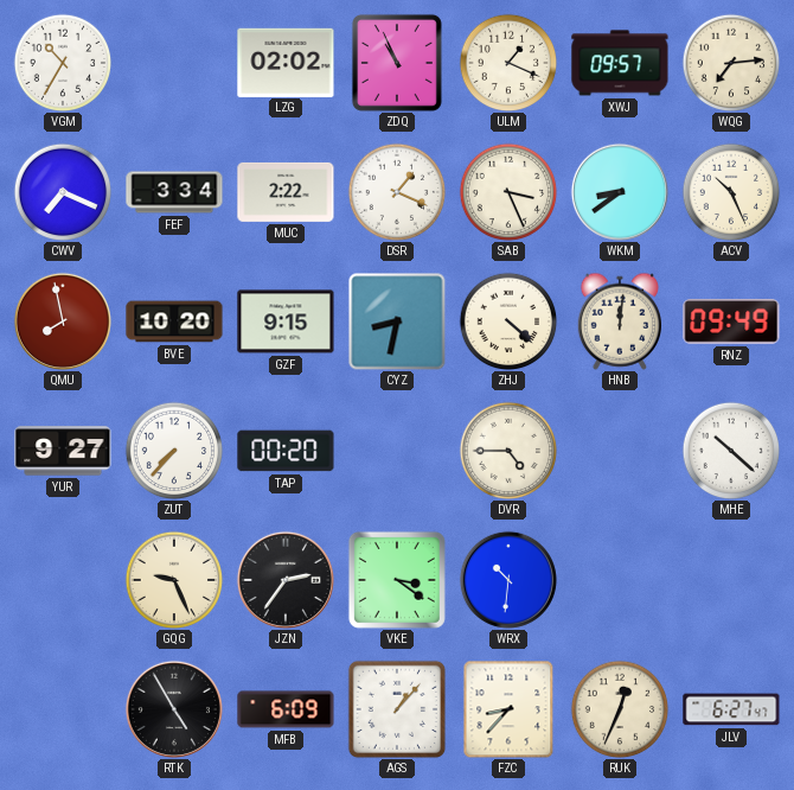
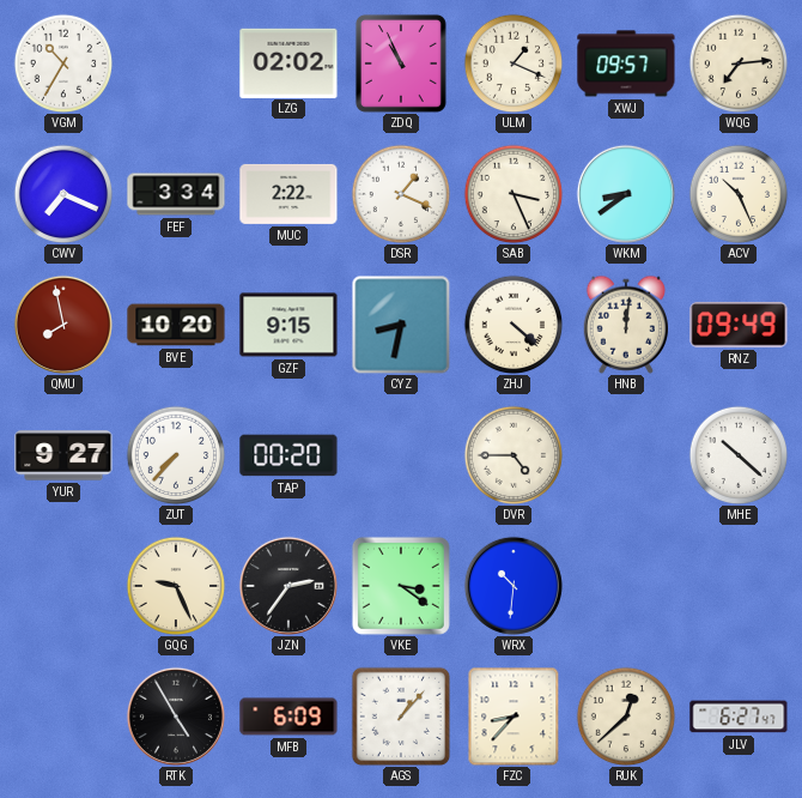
RUK: 12:34 -> 12:38 (626, 717)
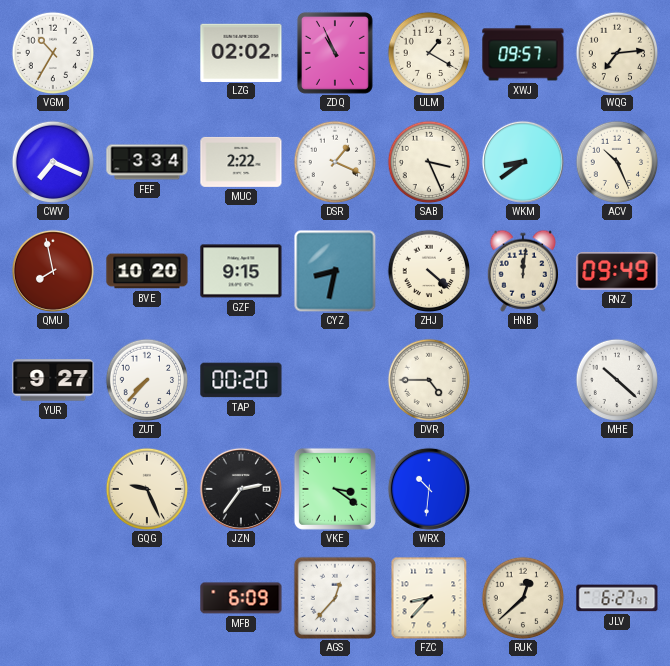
ULM: 1:19 -> 1:20 (429, 53)
RTK: 4:55 -> none (176, 717)
AGS: 1:07 -> 12:37 (334, 597)
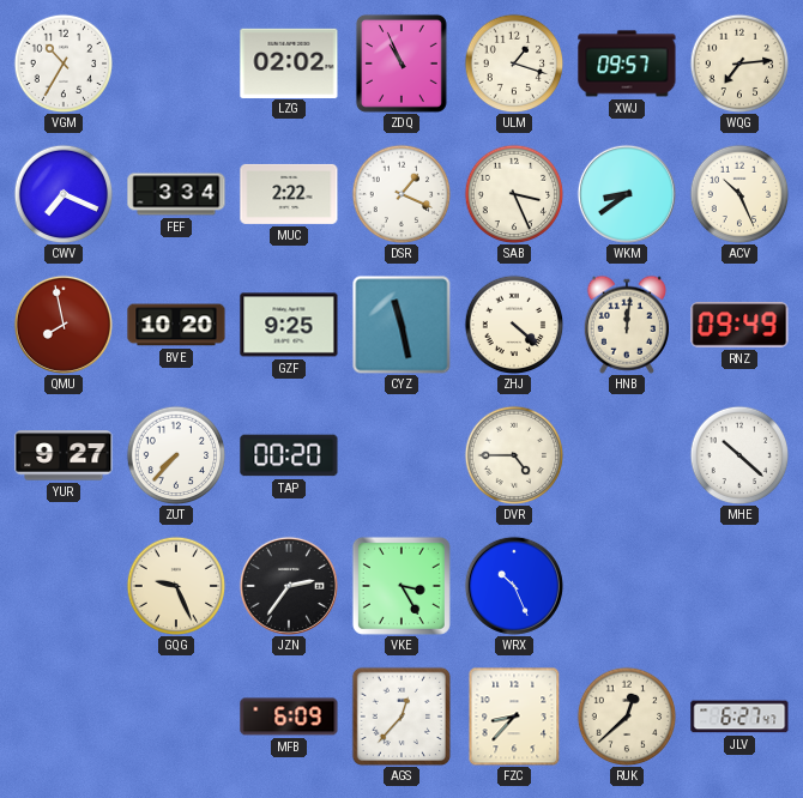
ULM: 1:20 -> 1:18 (514, 64)
GZF: 9:15 -> 9:25 (289, 325)
CYZ: 8:32 -> 11:28 (402, 325)
VKE: 3:21 -> 3:25 (402, 586)
WRX: 10:31 -> 10:26 (514, 586)
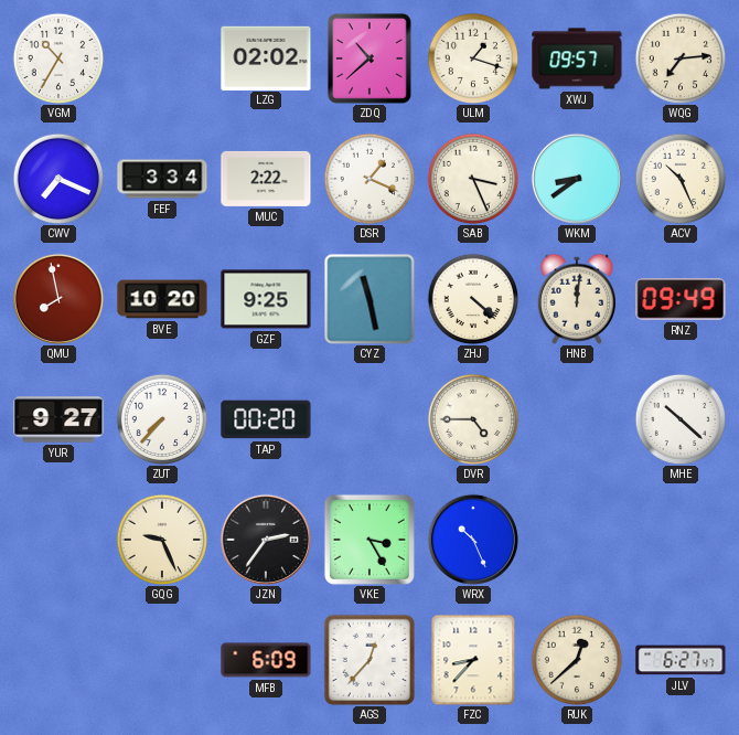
ZDQ: 10:56 -> 10:38 (369, 58)
